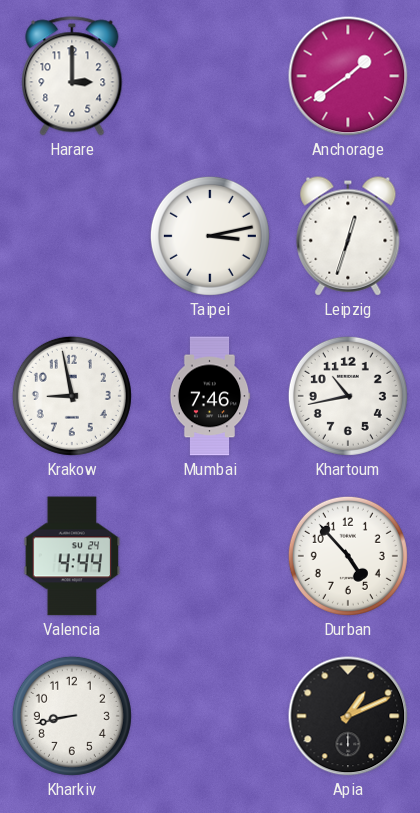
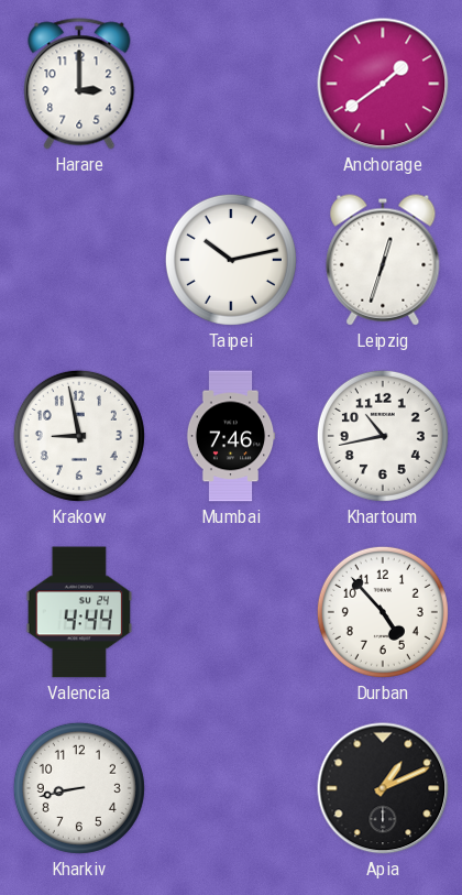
Taipei: 3:13 -> 10:13 (231, 260)
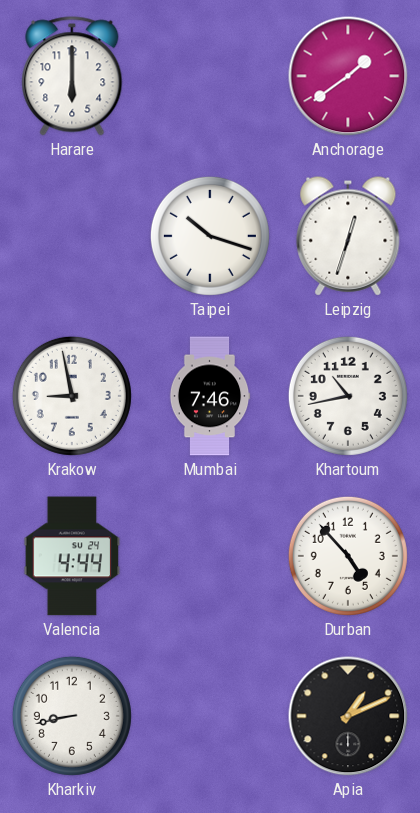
Harare: 3:00 -> 6:00 (72, 76)
Taipei: 10:13 -> 10:18 (210, 236)
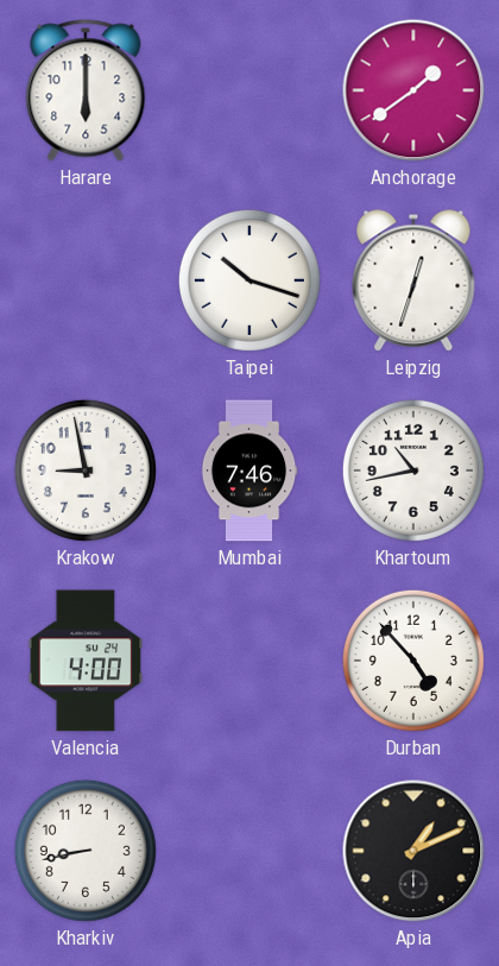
Valencia: 4:44 -> 4:00 (86, 661)
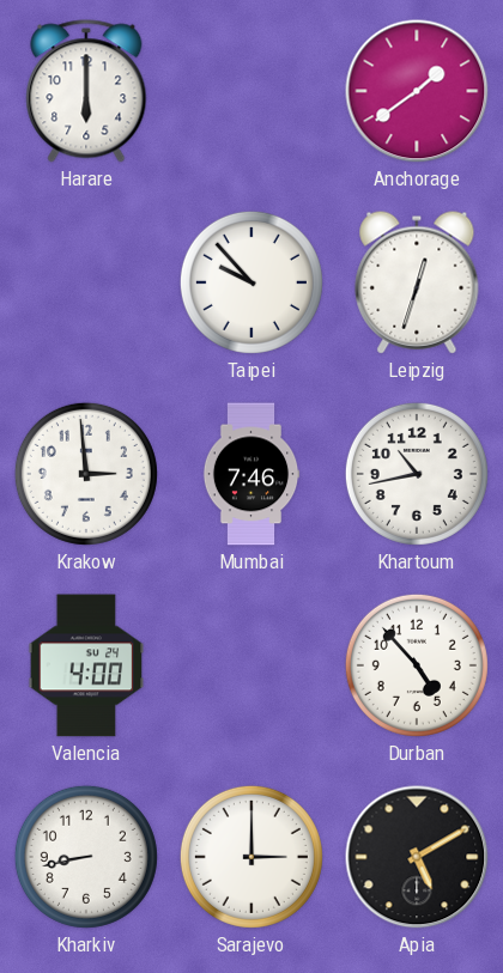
Taipei: 10:18 -> 9:53 (251, 282)
Krakow: 8:58 -> 2:59 (86, 474)
Sarajevo: none -> 3:00 (251, 857)
Apia: 1:11 -> 5:10 (417, 857)
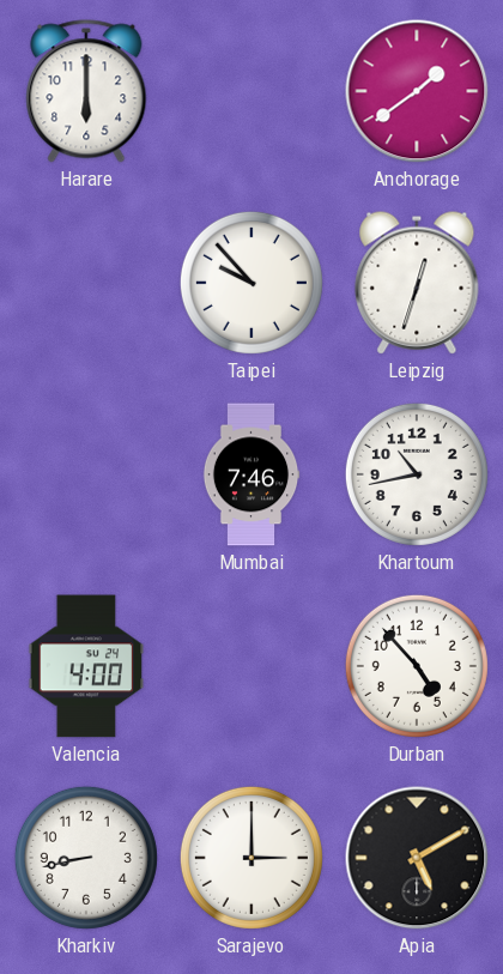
Krakow: 2:59 -> none (86, 474)
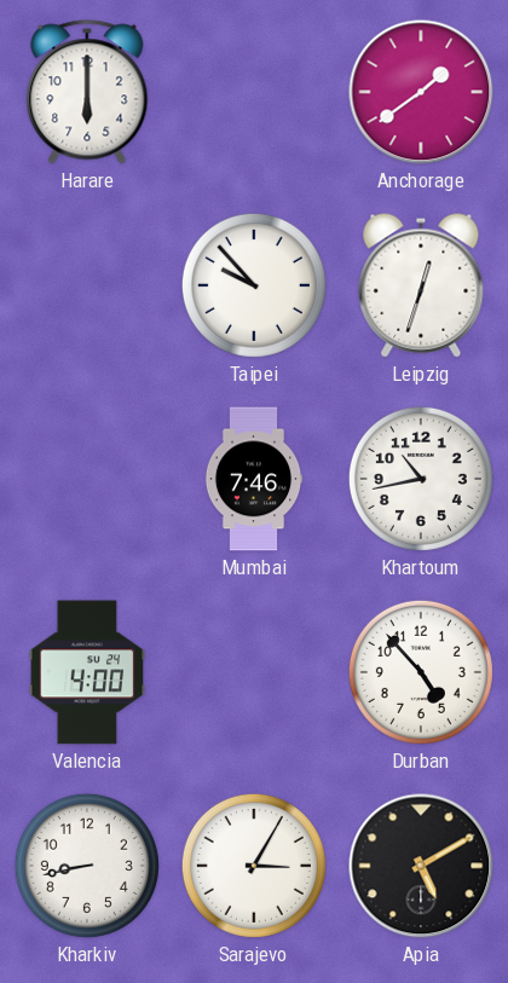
Sarajevo: 3:00 -> 3:05 (254, 866)
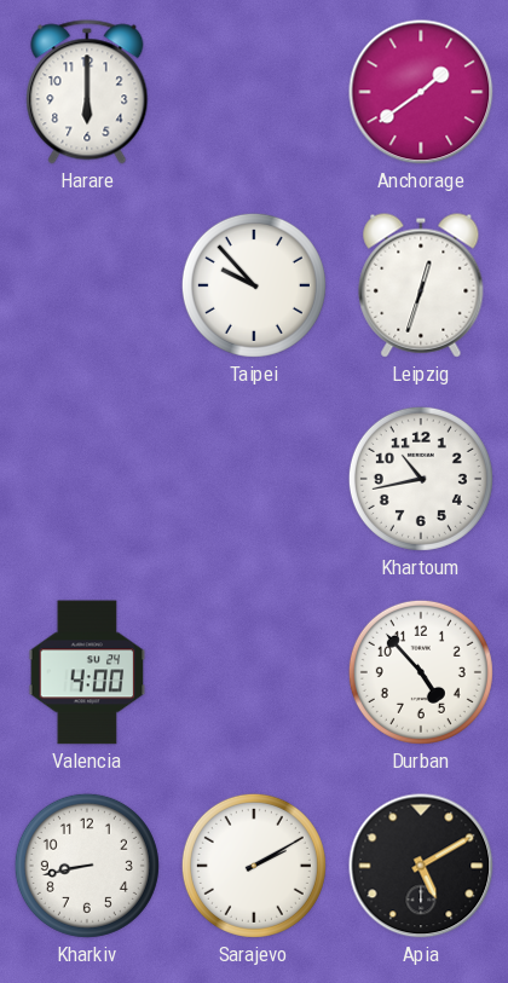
Mumbai: 7:46 -> none (254, 479)
Sarajevo: 3:05 -> 2:10 (254, 866)
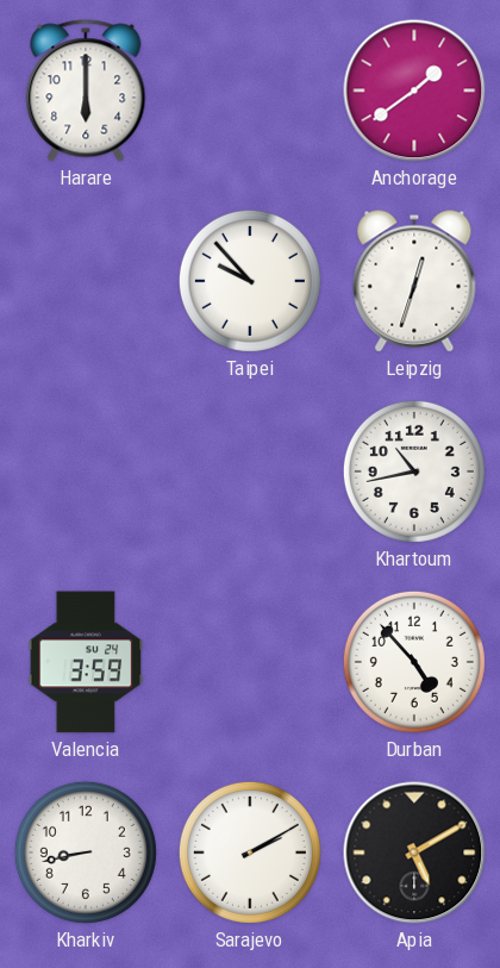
Valencia: 4:00 -> 3:59 (86, 662)
